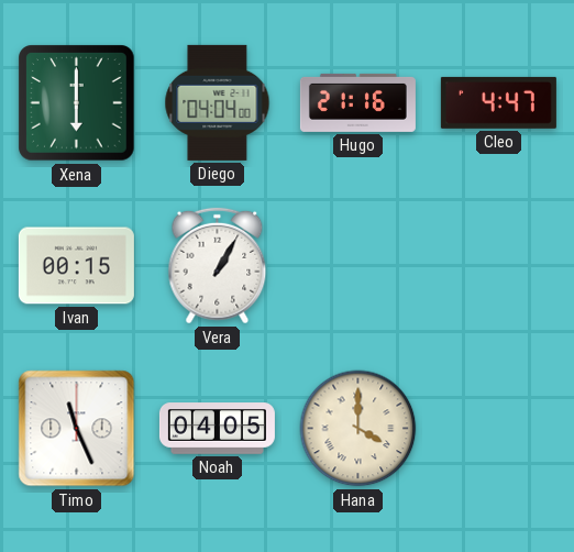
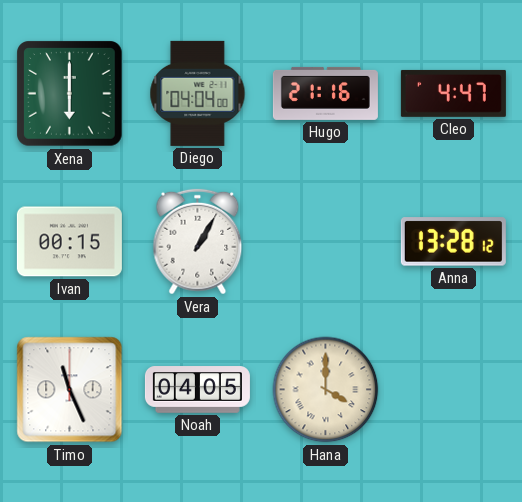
Anna: none -> 13:28 (453, 242)
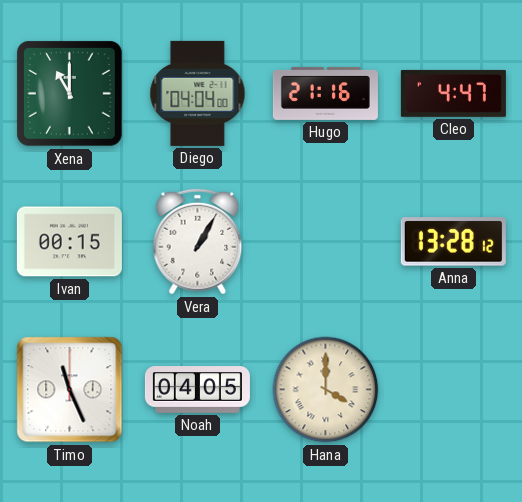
Xena: 6:00 -> 11:00 (70, 94)
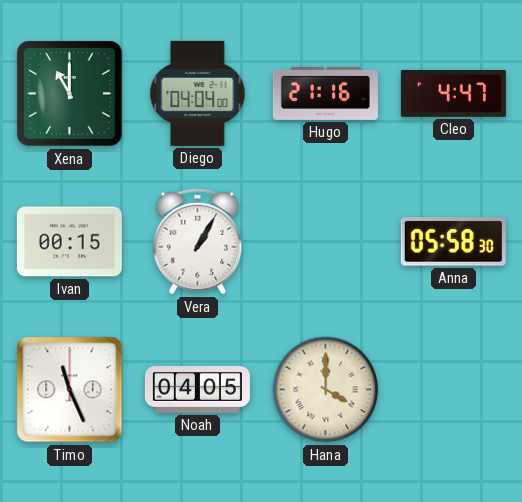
Anna: 13:28 -> 05:58 (453, 242)
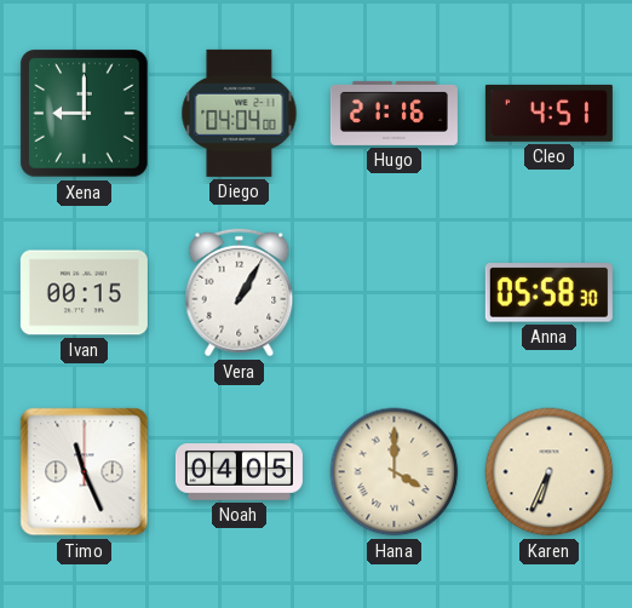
Xena: 11:00 -> 9:00 (85, 114)
Cleo: 4:47 -> 4:51 (548, 113)
Karen: none -> 6:34 (550, 472)
